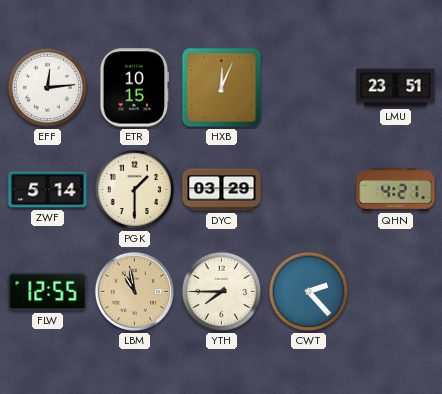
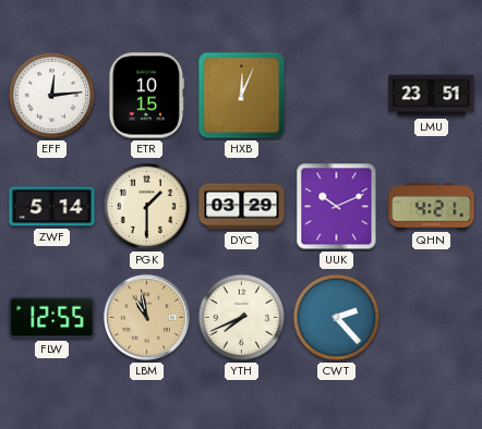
UUK: none -> 10:11 (337, 207)
YTH: 7:45 -> 7:41 (242, 318)
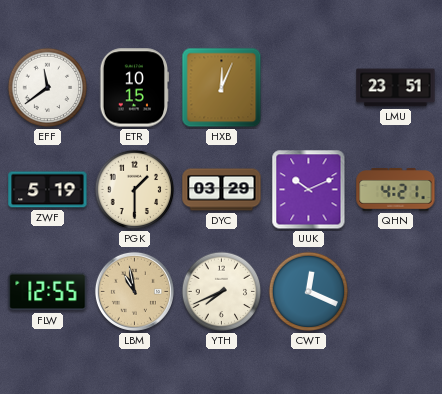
EFF: 12:14 -> 11:39 (48, 88)
ZWF: 5:14 -> 5:19 (48, 190)
CWT: 2:23 -> 12:19 (309, 292)
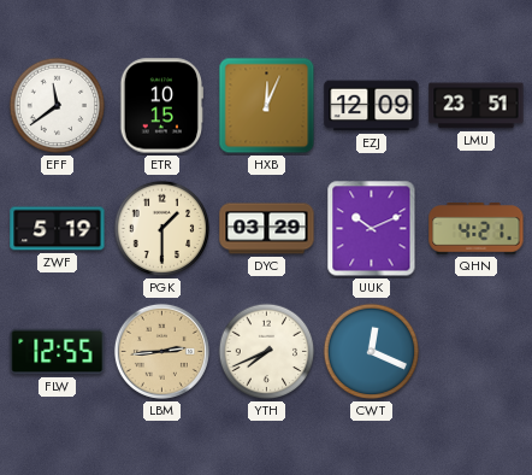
EZJ: none -> 12:09 (372, 106)
LBM: 10:58 -> 2:44 (161, 351)
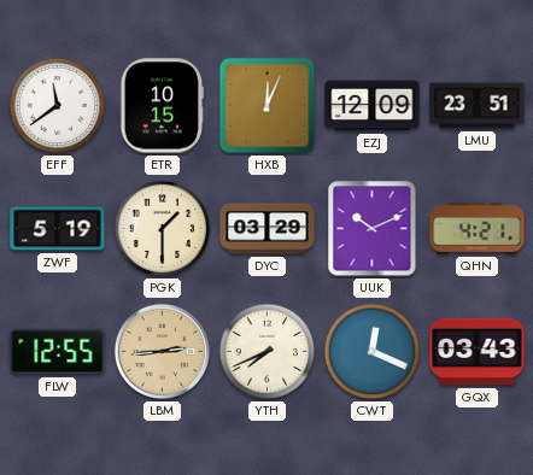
GQX: none -> 03:43 (478, 352)
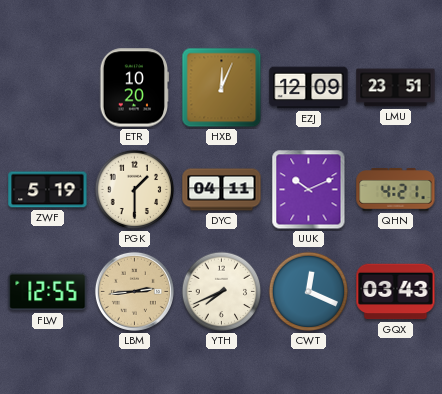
EFF: 11:39 -> none (58, 106)
ETR: 10:15 -> 10:20 (135, 88)
DYC: 03:29 -> 04:11 (222, 190)
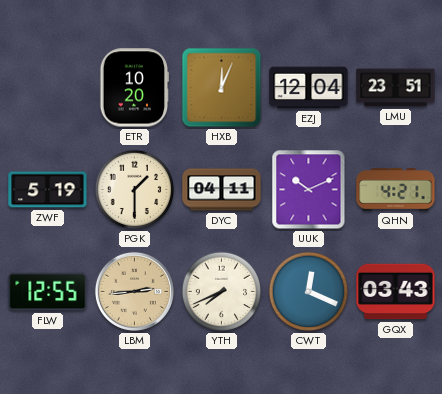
EZJ: 12:09 -> 12:04 (309, 88)
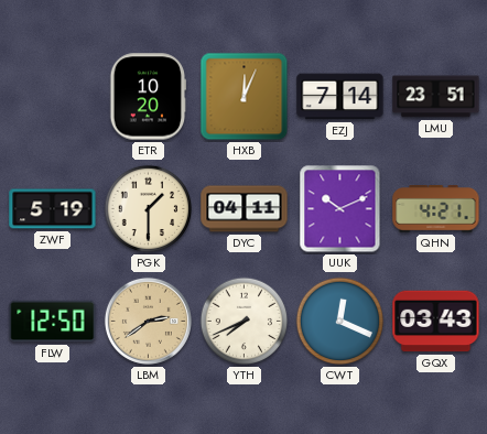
EZJ: 12:04 -> 7:14 (340, 97)
FLW: 12:55 -> 12:50 (53, 322)
LBM: 2:44 -> 2:39 (148, 321)
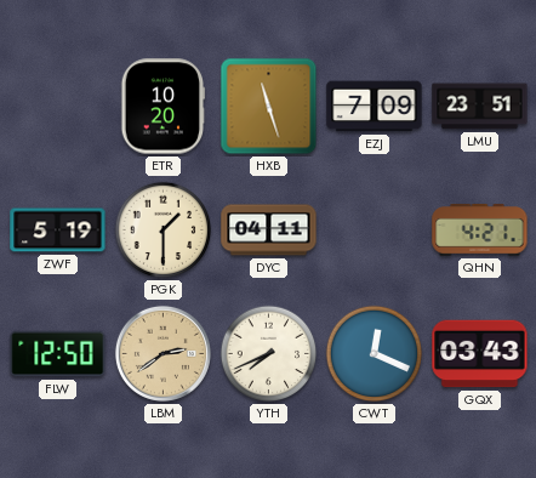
HXB: 12:04 -> 11:27 (269, 107)
EZJ: 7:14 -> 7:09 (375, 107)
UUK: 10:11 -> none (340, 209)
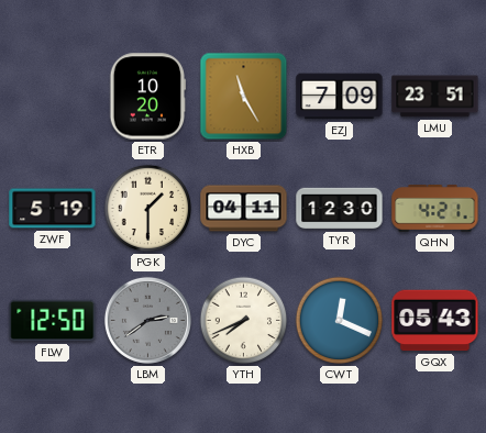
HXB: 11:27 -> 11:25 (244, 97)
TYR: none -> 12:30 (340, 209)
LBM dial: champagne -> grey (147, 320)
GQX: 03:43 -> 05:43 (435, 321)
